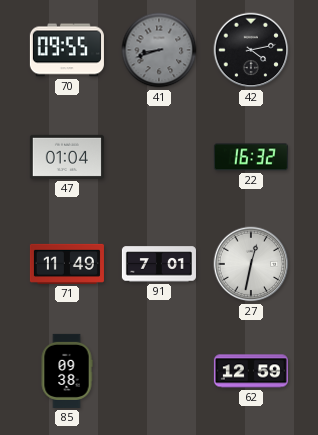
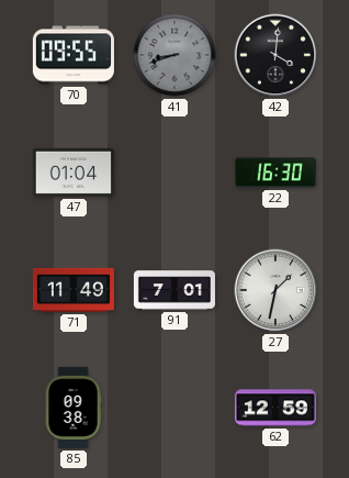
42: 4:13 -> 4:01 (275, 55)
22: 16:32 -> 16:30 (275, 173)
27: 12:32 -> 1:32 (275, 290)
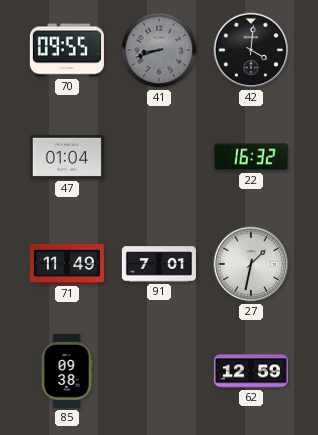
22: 16:30 -> 16:32 (251, 157)
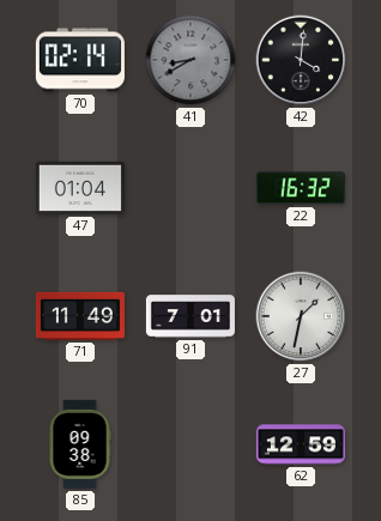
70: 09:55 -> 02:14 (80, 60)
41: 8:42 -> 8:40 (190, 60)
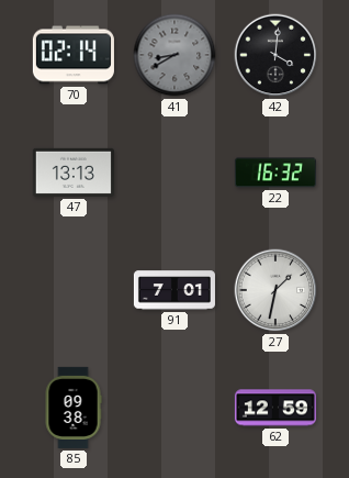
47: 01:04 -> 13:13 (74, 173)
71: 11:49 -> none (80, 316)
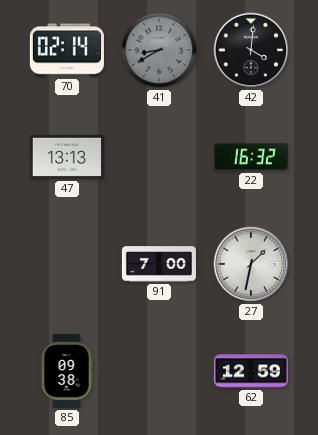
91: 7:01 -> 7:00 (159, 264)
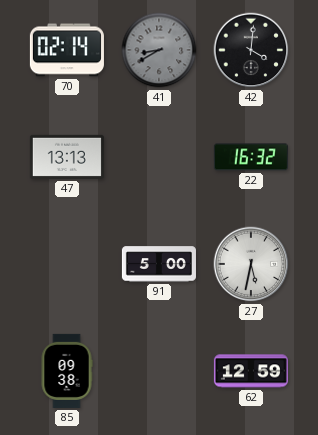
91: 7:00 -> 5:00 (159, 264)
27: 1:32 -> 5:32 (251, 264)
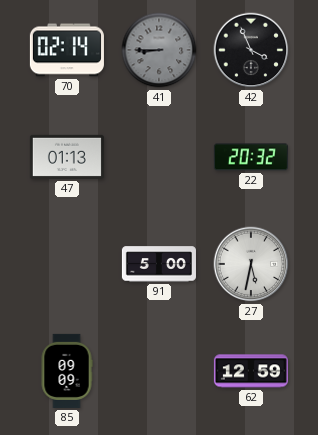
41: 8:40 -> 8:45 (159, 50)
42: 4:01 -> 3:56 (251, 50)
47: 13:13 -> 01:13 (67, 157)
22: 16:32 -> 20:32 (251, 157)
85: 09:38 -> 09:09 (67, 371)
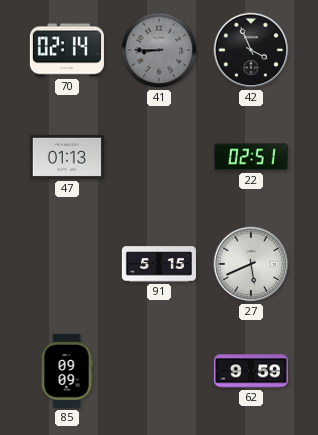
22: 20:32 -> 02:51 (251, 157)
91: 5:00 -> 5:15 (159, 264)
27: 5:32 -> 5:41 (251, 264)
62: 12:59 -> 9:59 (251, 371)
